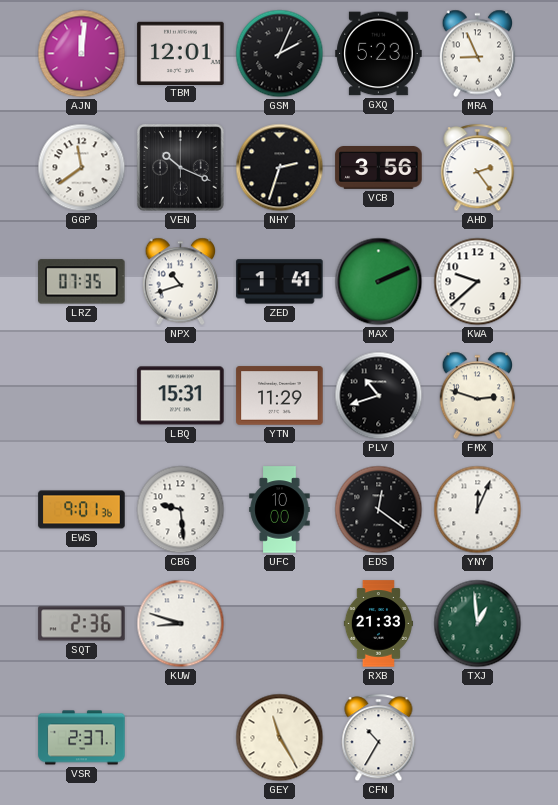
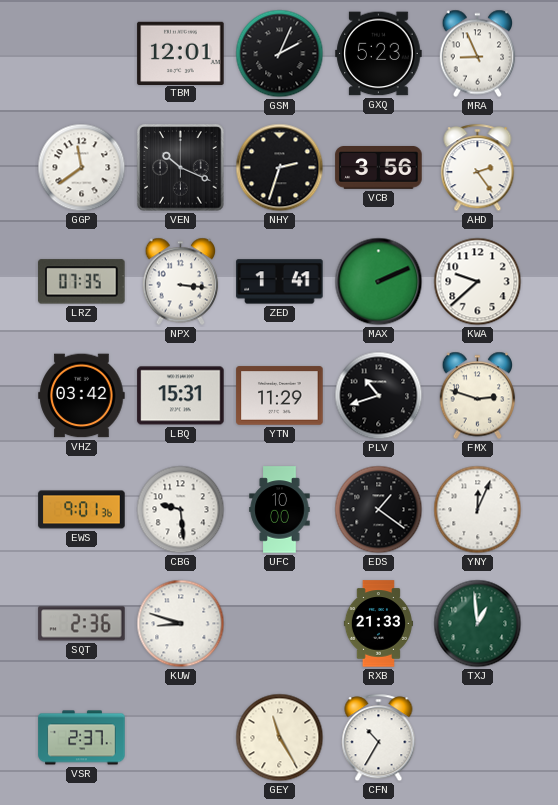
AJN: 12:01 -> none (82, 54)
NPX: 10:42 -> 3:16 (181, 282)
VHZ: none -> 03:42 (82, 396)
EDS: 12:21 -> 1:21 (379, 510)
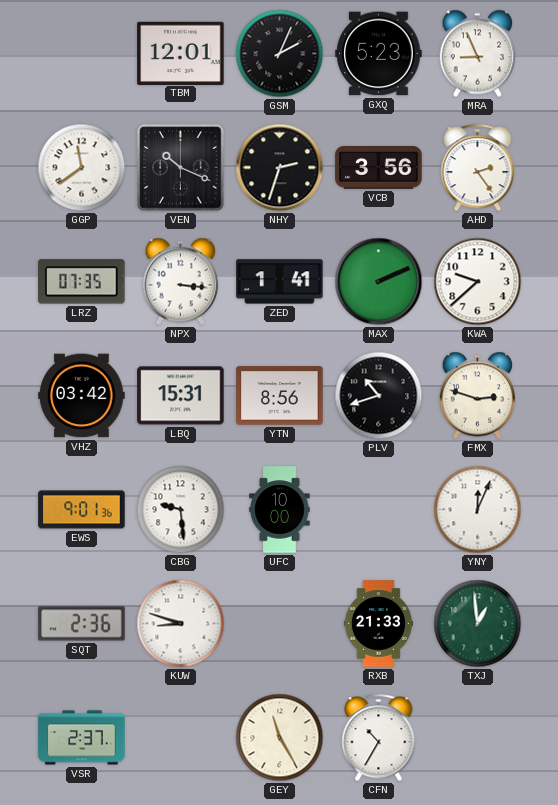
YTN: 11:29 -> 8:56 (280, 396)
EDS: 1:21 -> none (379, 510)
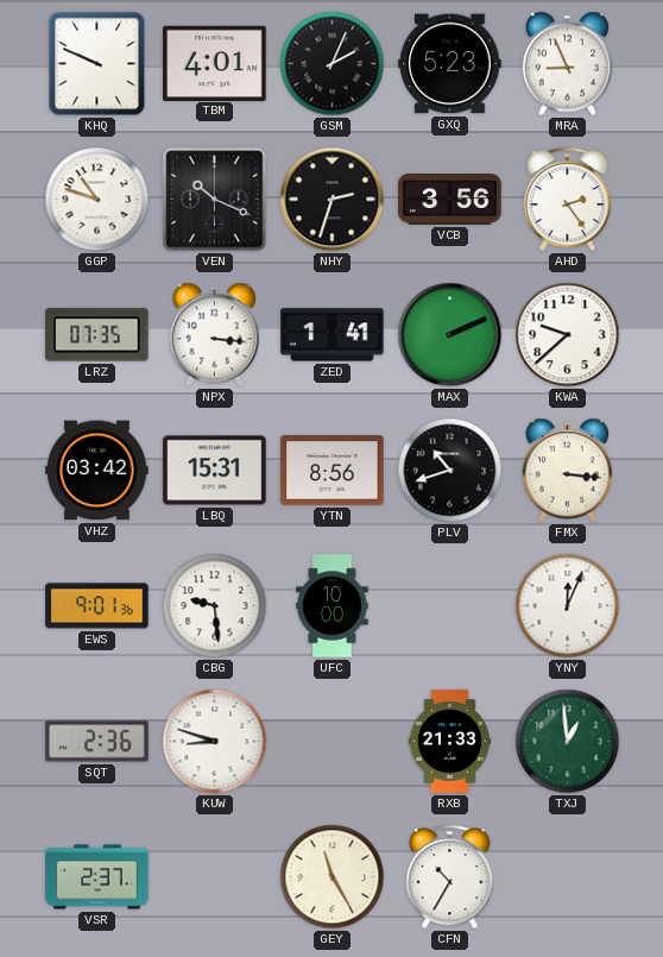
KHQ: none -> 9:49 (97, 64)
TBM: 12:01 -> 4:01 (215, 63)
GGP: 11:39 -> 10:48 (97, 200)
FMX: 2:48 -> 3:16 (568, 471)
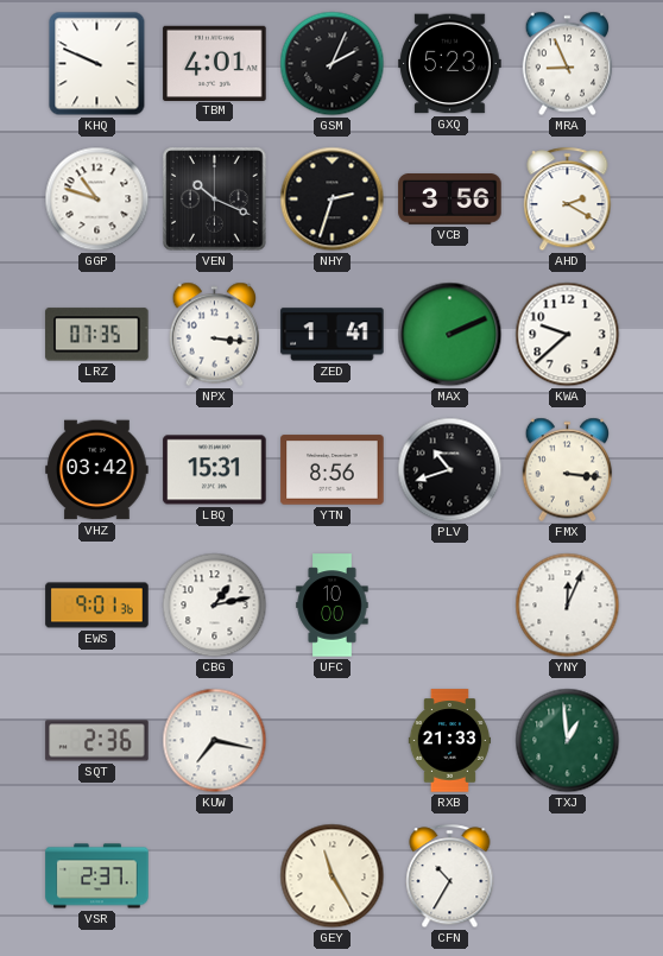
AHD: 2:24 -> 2:20 (568, 200)
CBG: 9:29 -> 1:13 (215, 606)
KUW: 8:48 -> 7:17 (215, 741)
